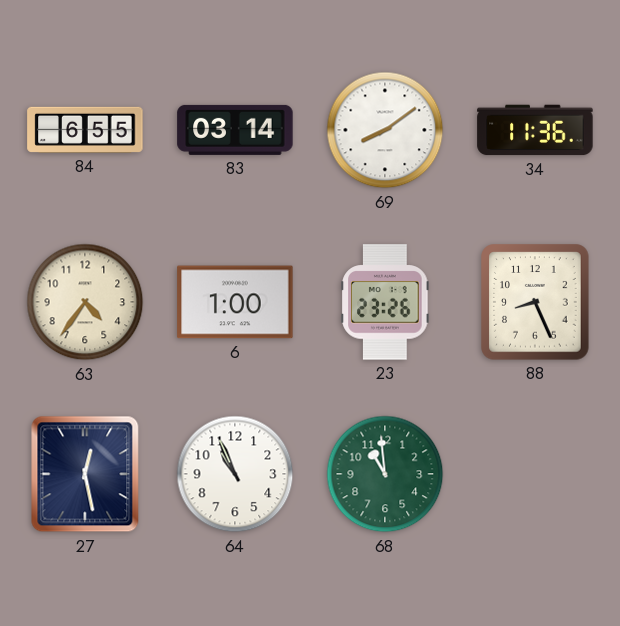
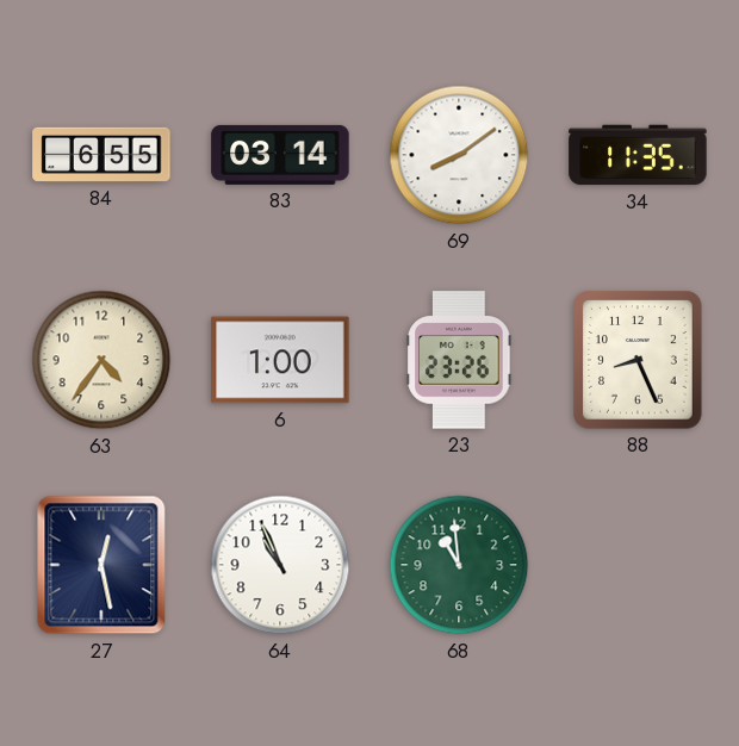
34: 11:36 -> 11:35 (638, 155)
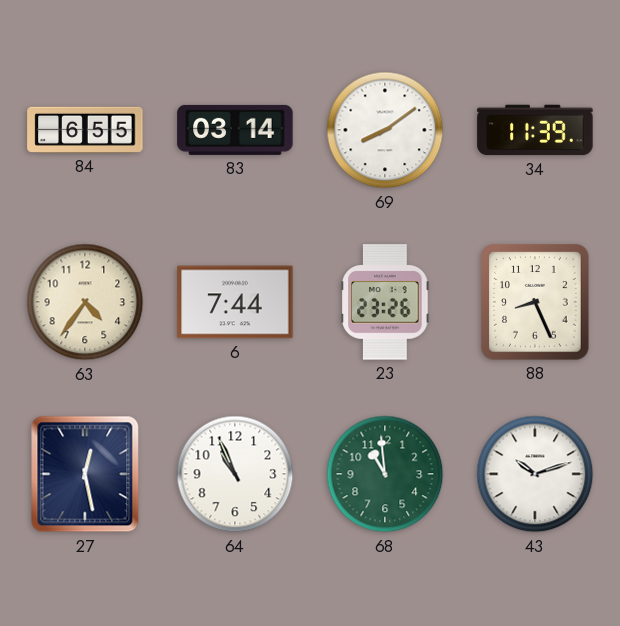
34: 11:35 -> 11:39 (535, 130)
6: 1:00 -> 7:44 (235, 302)
43: none -> 10:12 (535, 474)
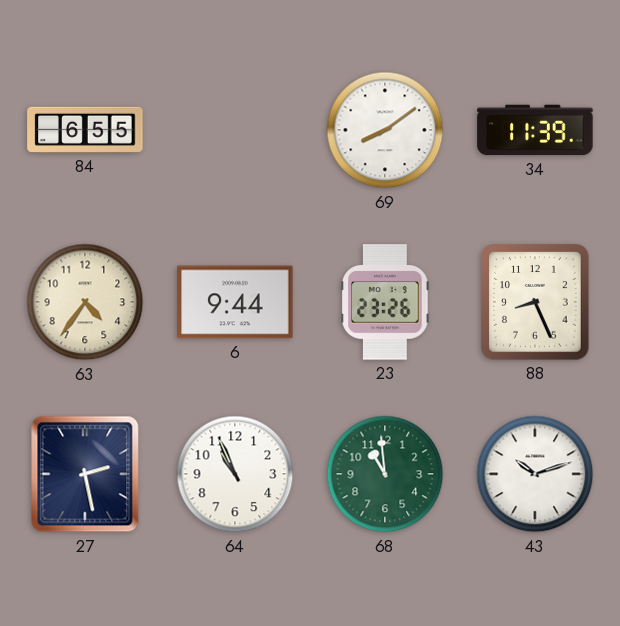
83: 03:14 -> none (235, 130)
6: 7:44 -> 9:44 (235, 302)
27: 12:28 -> 2:28 (85, 474)
